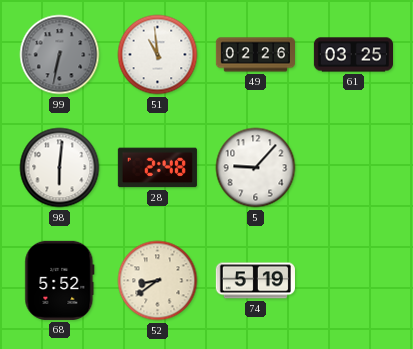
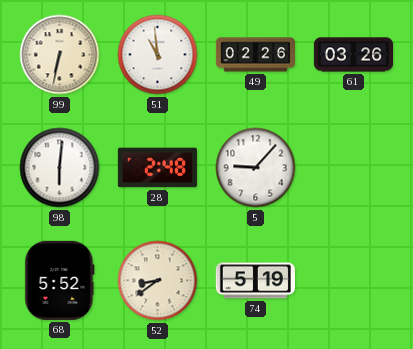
99 dial: grey -> cream (60, 55)
61: 03:25 -> 03:26 (353, 55)
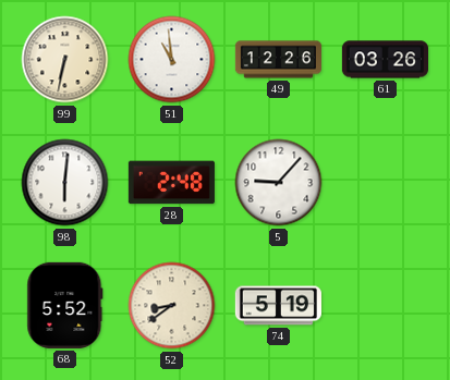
49: 02:26 -> 12:26 (278, 60)
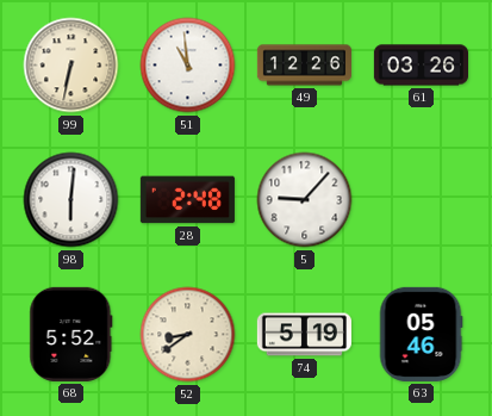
63: none -> 05:46 (421, 334)
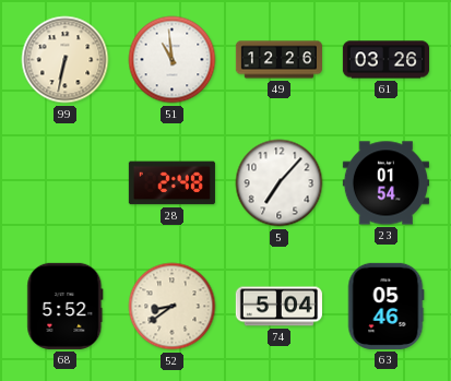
98: 6:01 -> none (71, 200)
5: 9:07 -> 7:07 (280, 183)
23: none -> 01:54 (385, 183)
74: 5:19 -> 5:04 (278, 307)
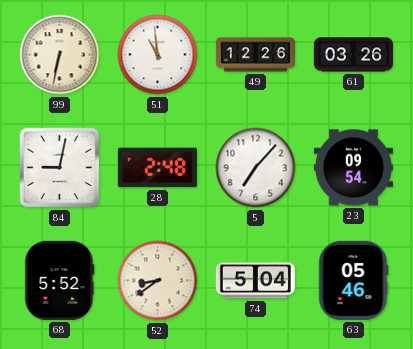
84: none -> 9:02 (60, 168)
23: 01:54 -> 09:54 (353, 168)
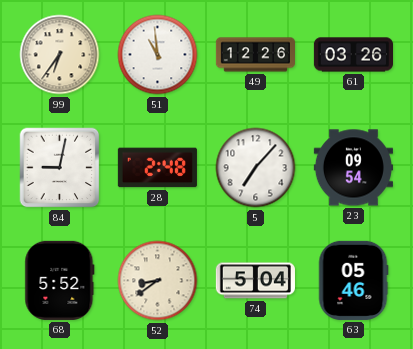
99: 6:32 -> 6:36 (60, 55)
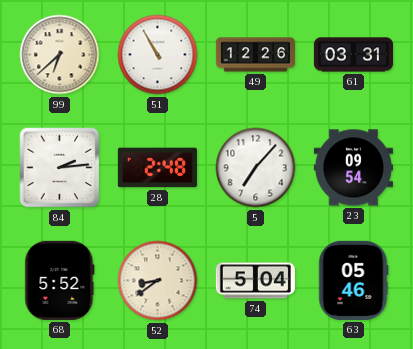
99: 6:36 -> 6:38 (60, 55)
51: 10:59 -> 10:55 (158, 55)
61: 03:26 -> 03:31 (353, 55)
84: 9:02 -> 2:14 (60, 168)
